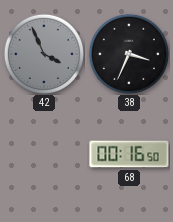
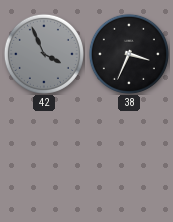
68: 00:16 -> none (129, 154)
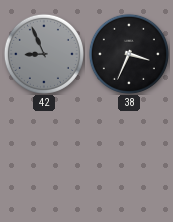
42: 3:56 -> 8:56 (44, 54)
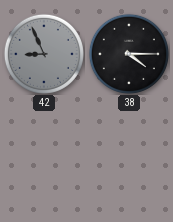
38: 3:34 -> 4:15 (129, 54)
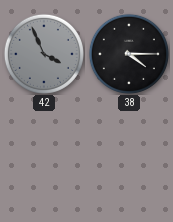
42: 8:56 -> 3:56 (44, 54)
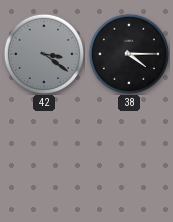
42: 3:56 -> 3:21 (44, 54)
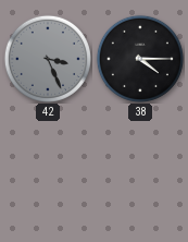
42: 3:21 -> 3:26 (48, 59)
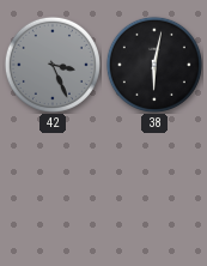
38: 4:15 -> 6:02 (154, 65)
